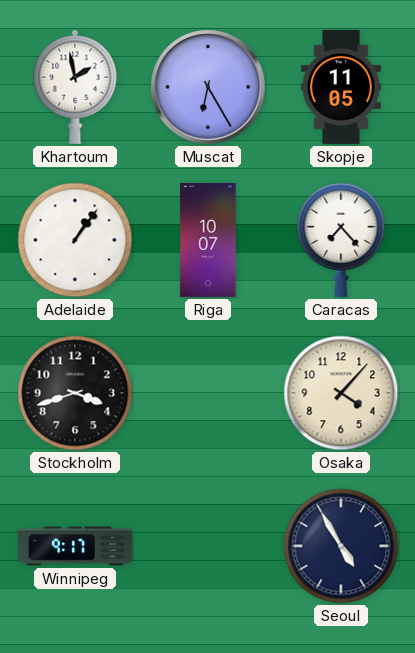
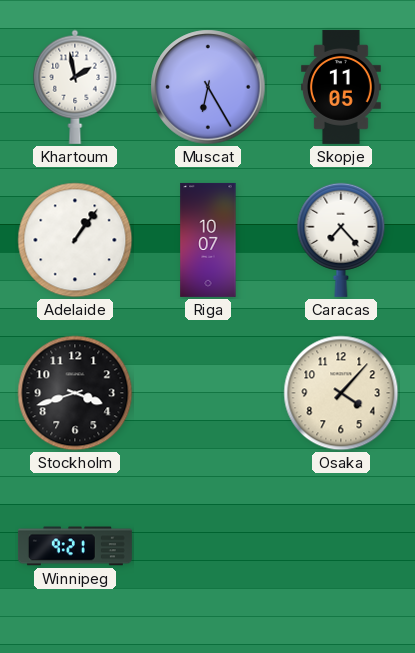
Winnipeg: 9:17 -> 9:21 (75, 546)
Seoul: 4:55 -> none (341, 546)
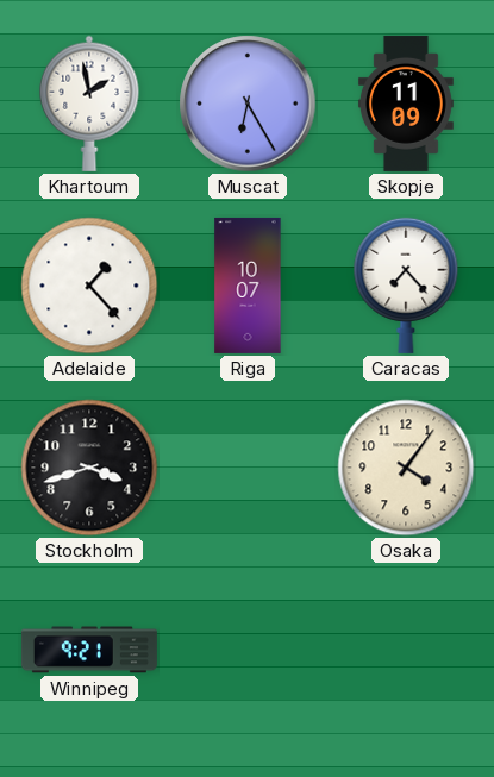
Skopje: 11:05 -> 11:09 (406, 104)
Adelaide: 1:06 -> 1:23 (89, 286)
Osaka: 4:07 -> 4:06 (406, 468)
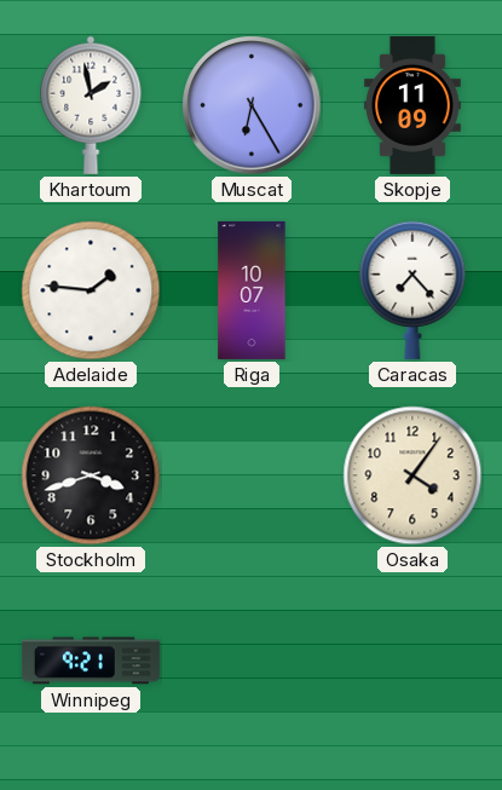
Adelaide: 1:23 -> 1:46 (91, 290)
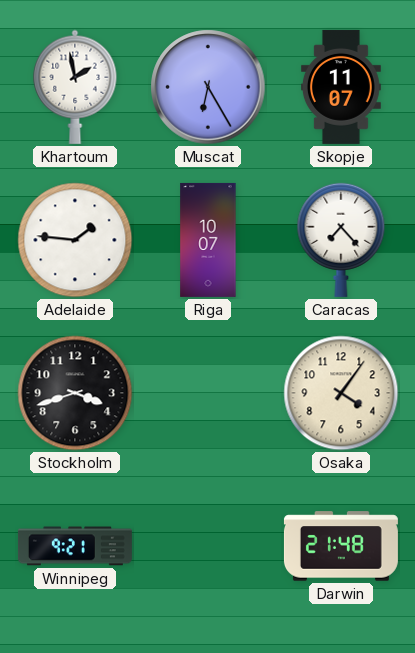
Skopje: 11:09 -> 11:07 (341, 87)
Darwin: none -> 21:48 (341, 546)
